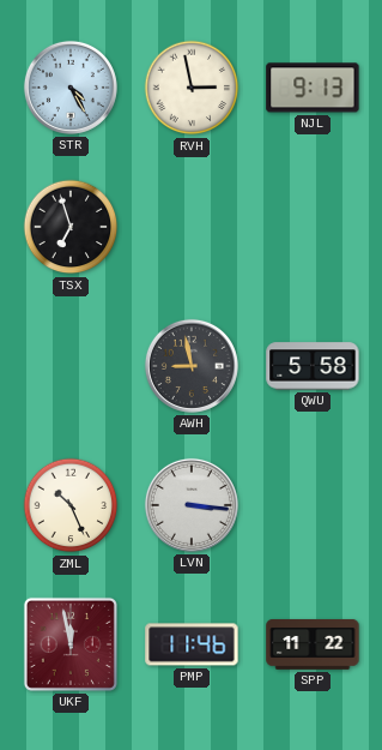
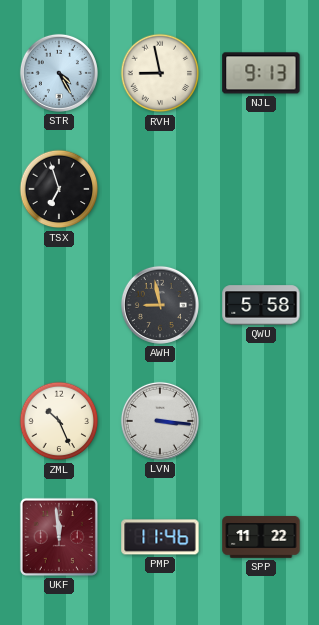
RVH: 2:58 -> 8:58 (160, 73)
UKF: 11:58 -> 11:59 (59, 537)
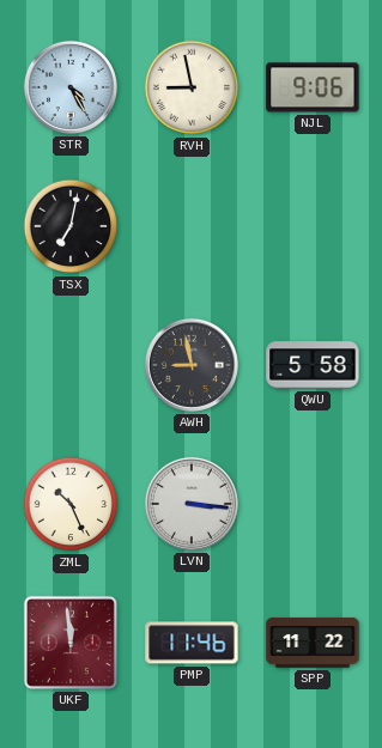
NJL: 9:13 -> 9:06 (313, 87)
TSX: 6:57 -> 7:02 (71, 226)
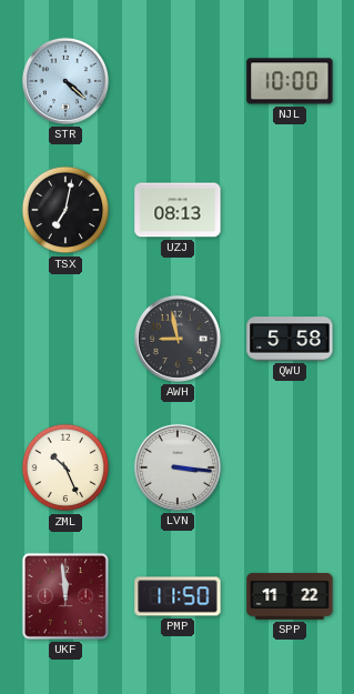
STR: 4:25 -> 4:22 (65, 81)
RVH: 8:58 -> none (192, 87)
NJL: 9:06 -> 10:00 (290, 81)
UZJ: none -> 08:13 (178, 210)
PMP: 11:46 -> 11:50 (178, 596)
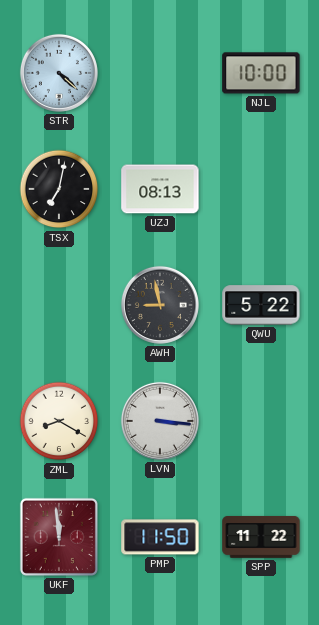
QWU: 5:58 -> 5:22 (261, 305)
ZML: 10:26 -> 8:20 (59, 421)
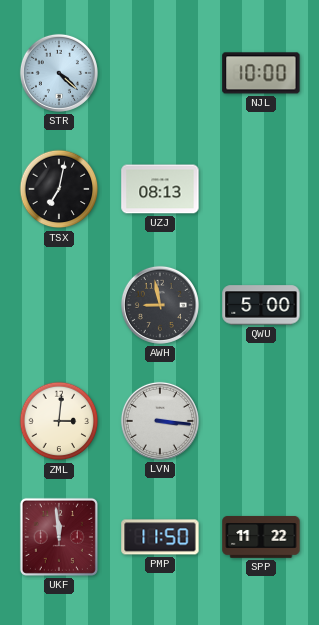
QWU: 5:22 -> 5:00 (261, 305)
ZML: 8:20 -> 3:01 (59, 421)
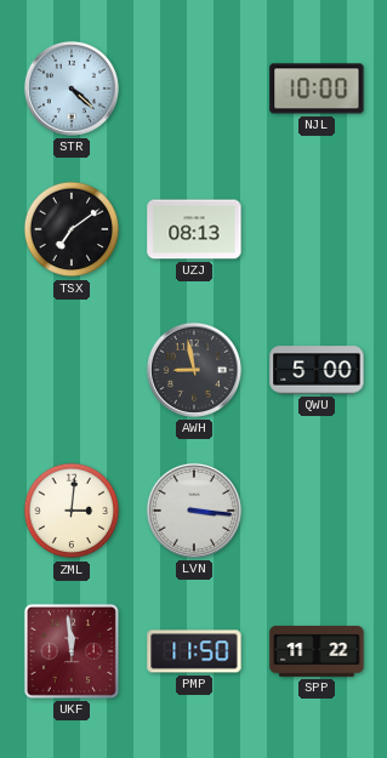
TSX: 7:02 -> 7:09 (72, 229)
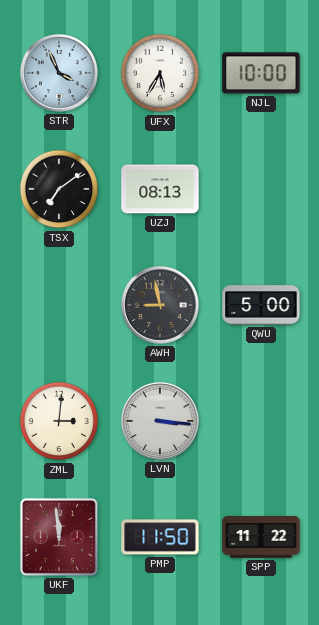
STR: 4:22 -> 3:56 (59, 73)
UFX: none -> 5:35 (160, 73)
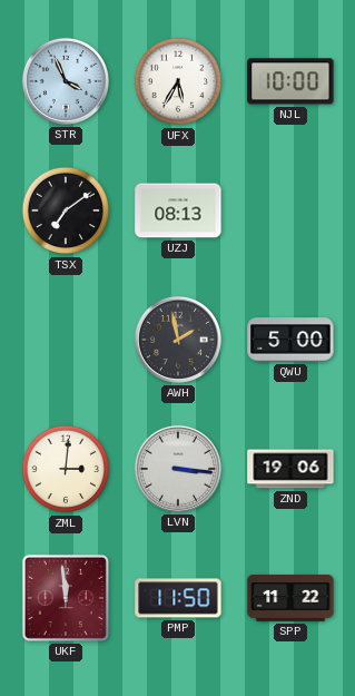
AWH: 8:58 -> 1:58 (178, 340)
ZND: none -> 19:06 (290, 469)
